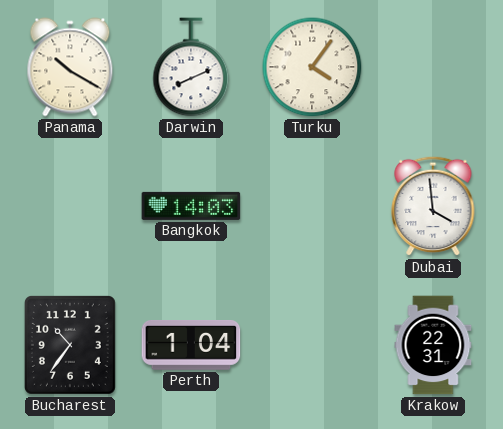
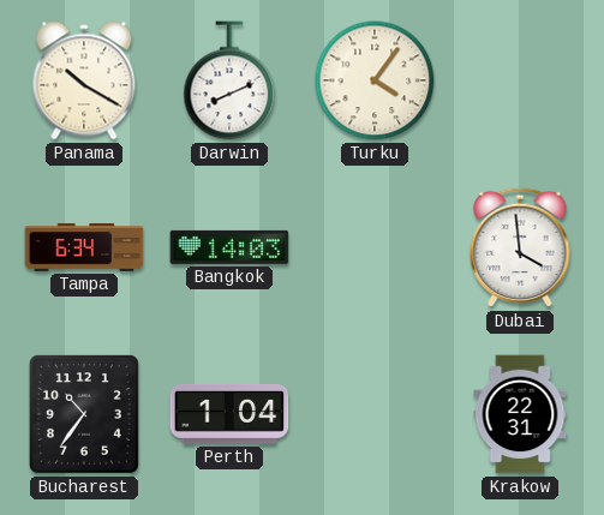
Tampa: none -> 6:34 (84, 247)
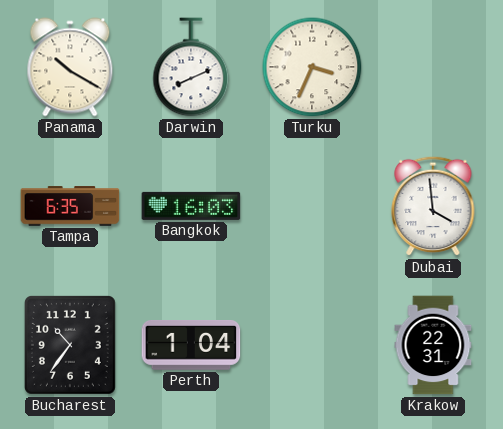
Turku: 4:06 -> 3:34 (312, 67)
Tampa: 6:34 -> 6:35 (70, 206)
Bangkok: 14:03 -> 16:03 (191, 206)
